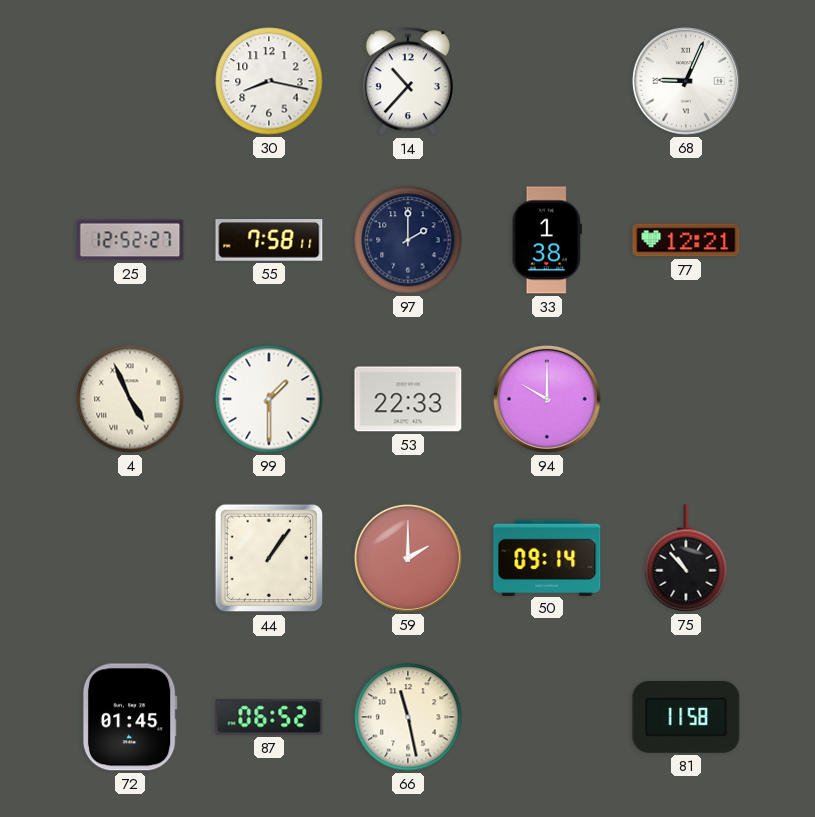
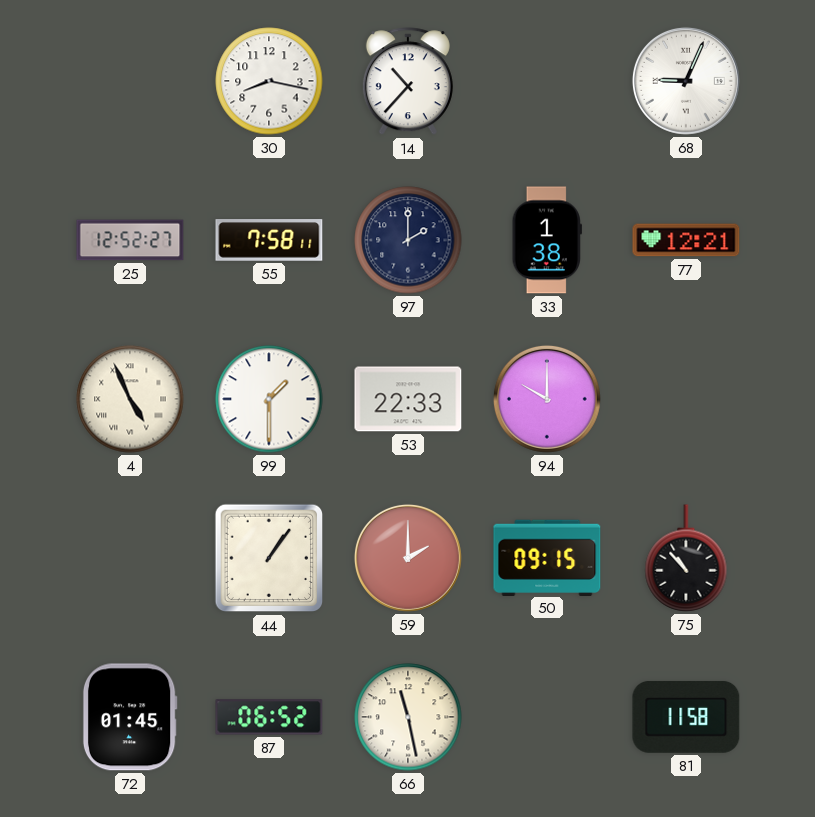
50: 09:14 -> 09:15 (547, 557)
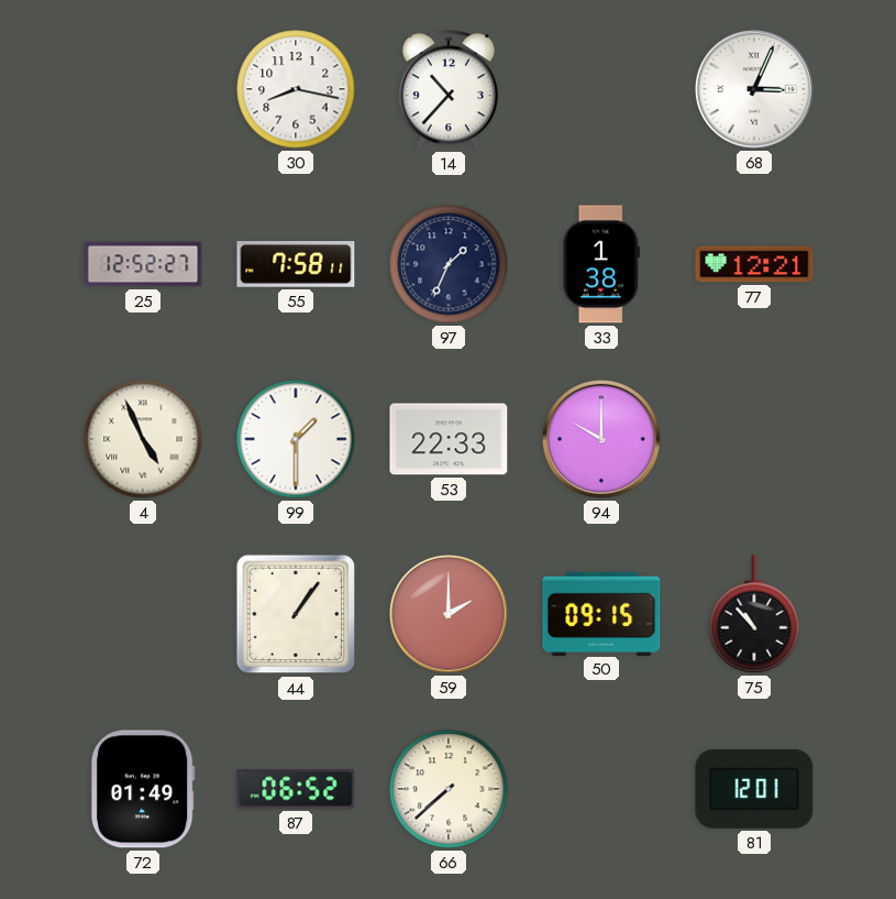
68: 9:04 -> 3:04 (754, 89)
97: 2:00 -> 1:34 (449, 264)
72: 01:45 -> 01:49 (143, 789)
66: 11:28 -> 7:38 (449, 789)
81: 11:58 -> 12:01 (754, 789)
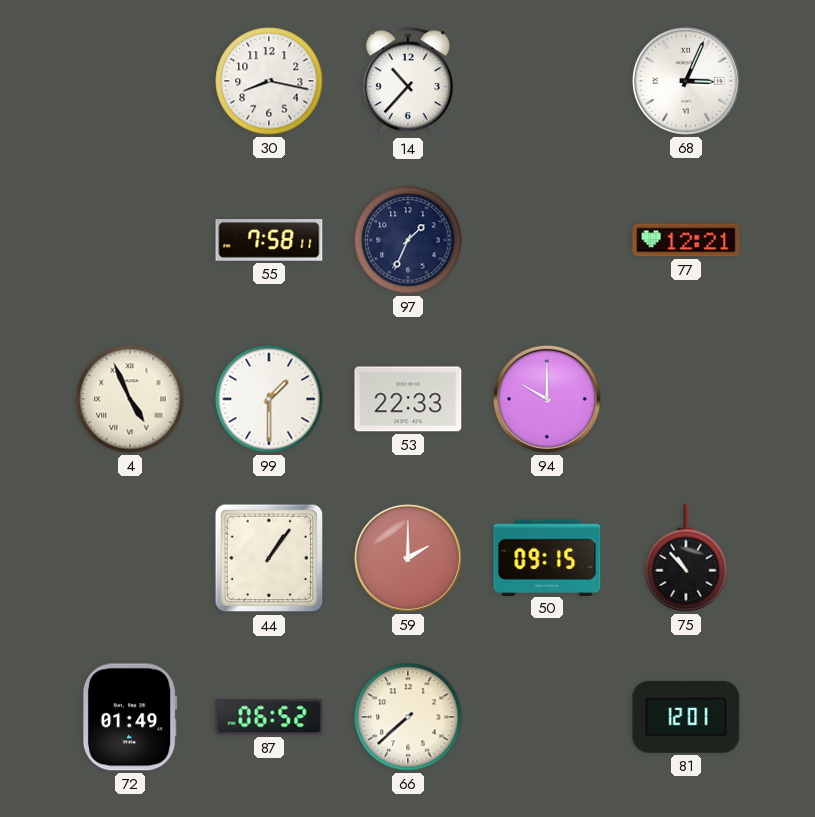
25: 12:52 -> none (143, 264)
33: 1:38 -> none (600, 264)
